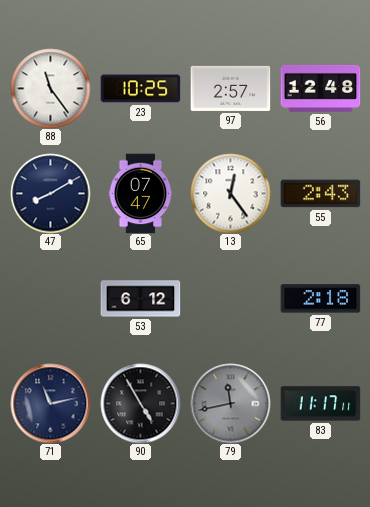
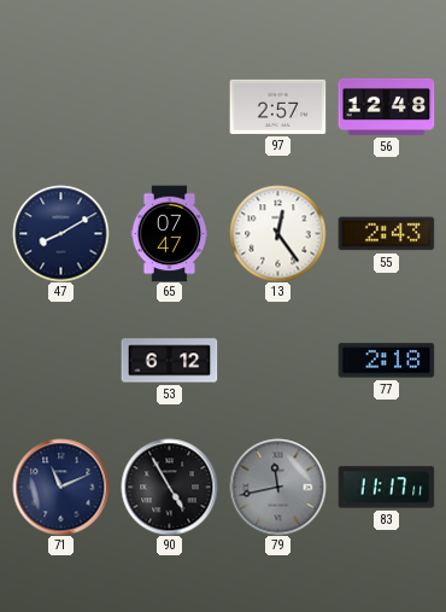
88: 11:24 -> none (50, 88)
23: 10:25 -> none (140, 89)
71: 11:13 -> 11:11 (60, 486)
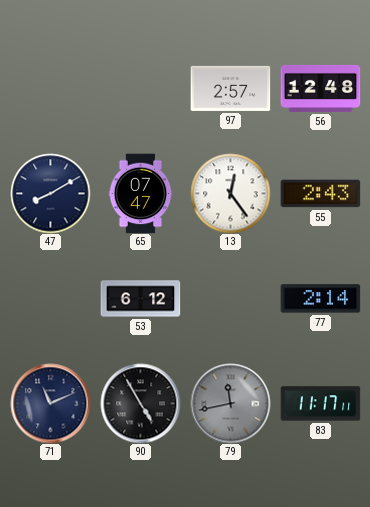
77: 2:18 -> 2:14 (320, 299)
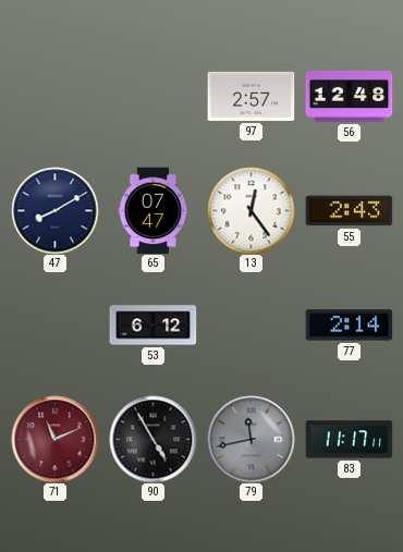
71 dial: navy -> burgundy (54, 439)
